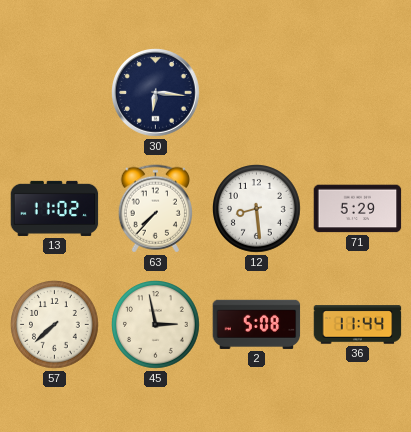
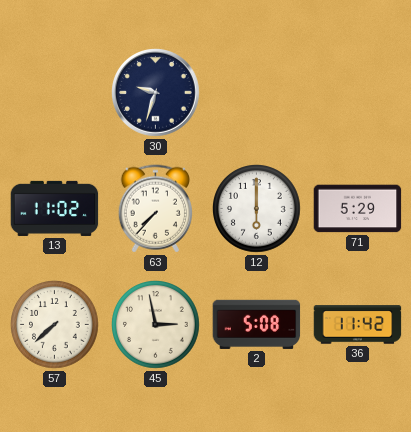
30: 6:16 -> 9:33 (156, 93)
12: 8:29 -> 6:00 (257, 209)
36: 11:44 -> 11:42 (358, 325)
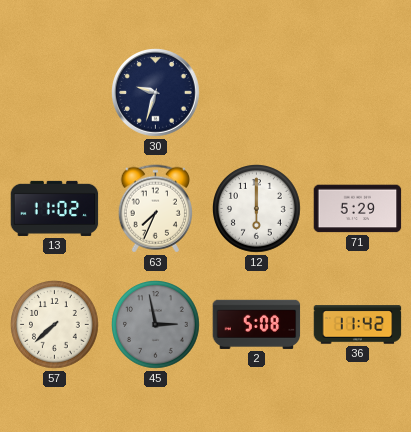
63: 7:37 -> 7:34 (155, 209)
45 dial: cream -> grey (156, 325)
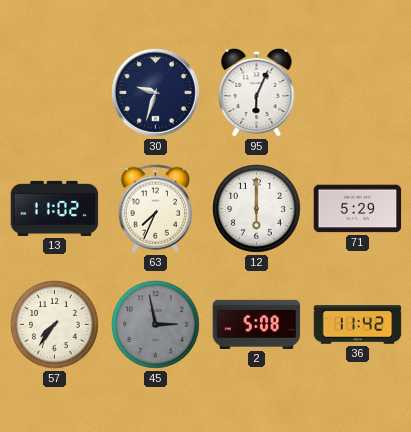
95: none -> 6:04 (257, 92)
57: 7:38 -> 7:36 (55, 325)
